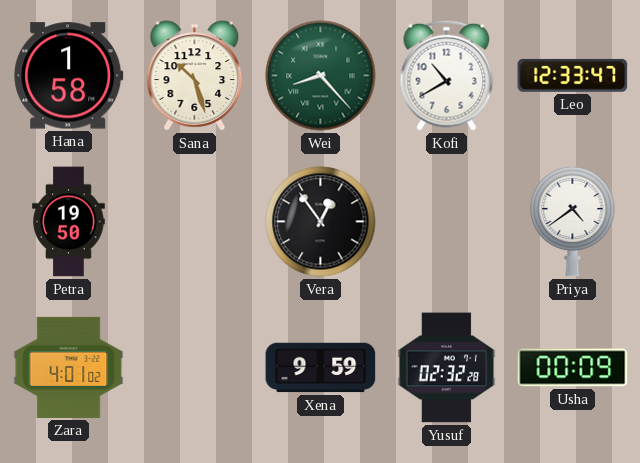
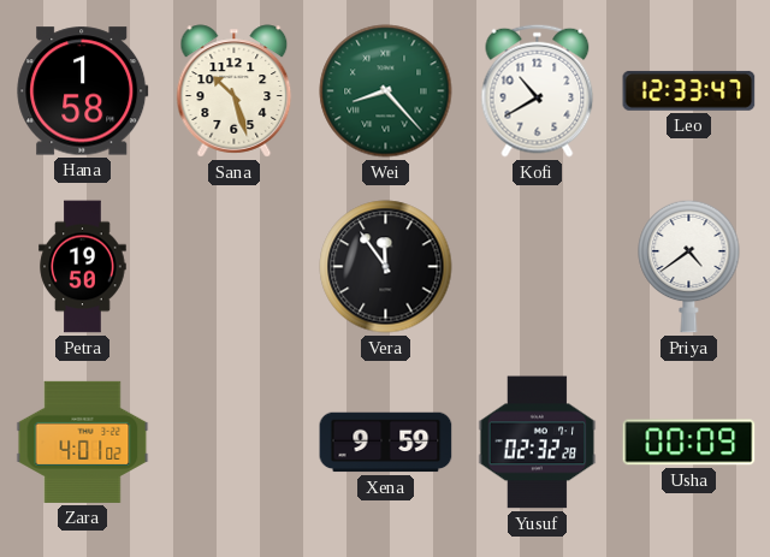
Vera: 12:54 -> 11:54 (386, 267)
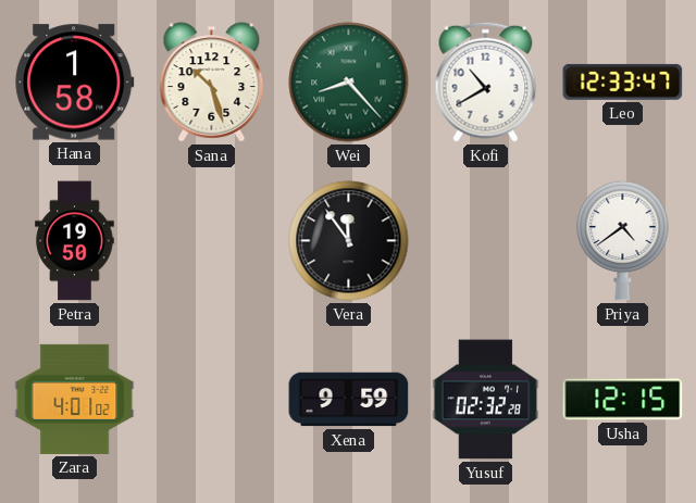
Usha: 00:09 -> 12:15 (623, 400)
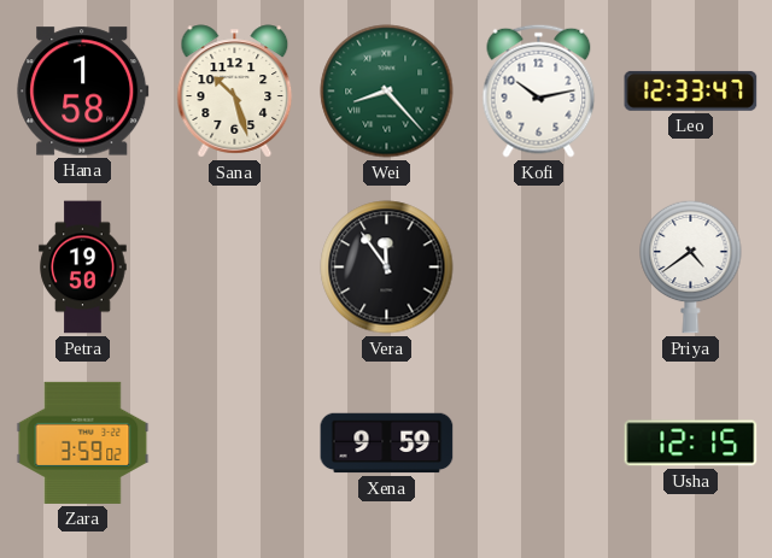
Kofi: 10:40 -> 10:13 (539, 90)
Zara: 4:01 -> 3:59 (83, 442)
Yusuf: 02:32 -> none (486, 400)
